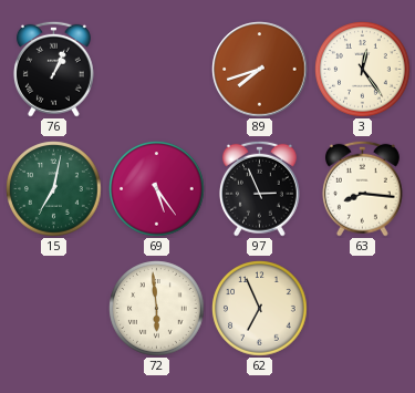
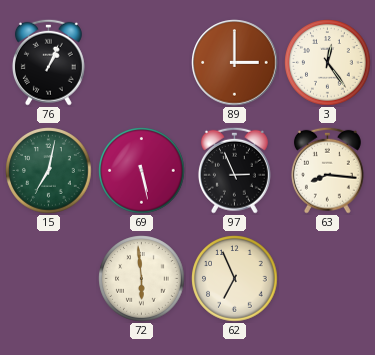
89: 7:42 -> 3:00 (235, 63)
69: 5:24 -> 5:28 (142, 171)
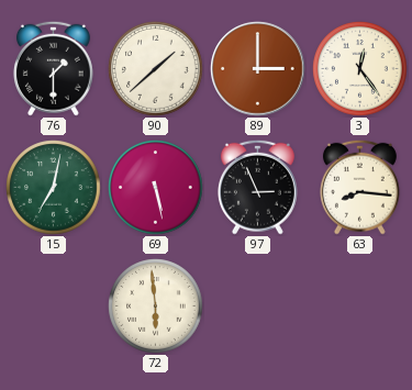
76: 1:04 -> 1:30 (53, 68)
90: none -> 1:38 (156, 69)
62: 6:56 -> none (235, 279)
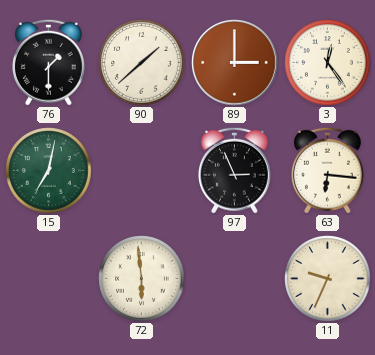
69: 5:28 -> none (156, 188)
63: 8:16 -> 6:16 (327, 170)
11: none -> 9:34 (328, 279)
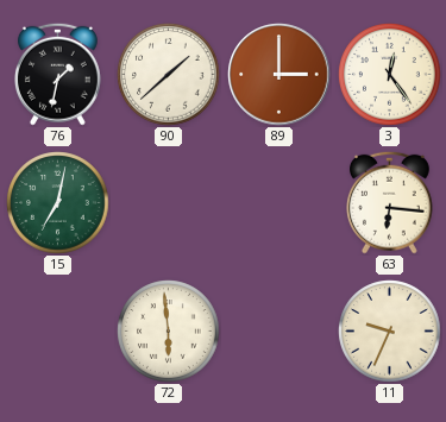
76: 1:30 -> 1:32 (57, 74)
97: 2:56 -> none (234, 170)
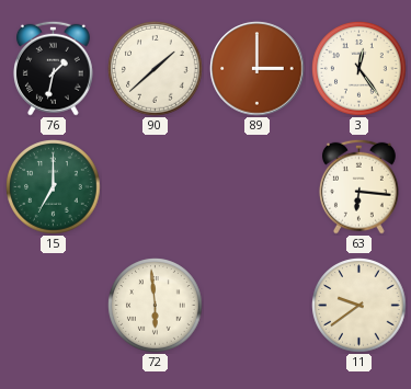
15: 7:02 -> 7:00 (54, 187)
11: 9:34 -> 9:39 (359, 306)
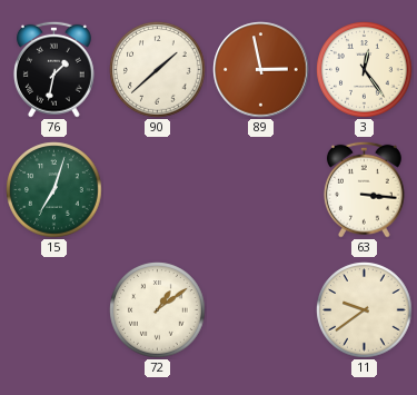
89: 3:00 -> 2:58 (261, 70)
15: 7:00 -> 7:03 (54, 190)
63: 6:16 -> 3:16 (364, 189)
72: 5:59 -> 1:09 (158, 310)
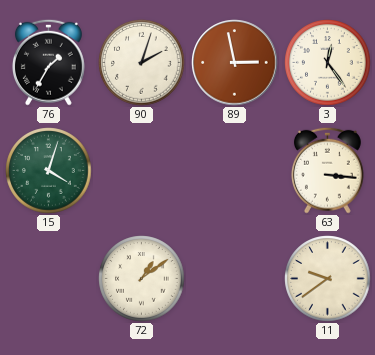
76: 1:32 -> 1:35 (48, 62)
90: 1:38 -> 2:03 (142, 63)
15: 7:03 -> 4:03 (49, 171)
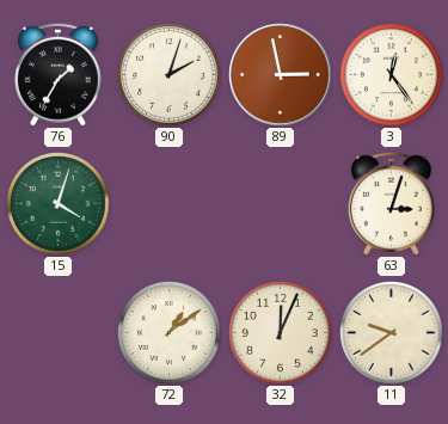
63: 3:16 -> 3:03 (391, 203)
32: none -> 12:04 (281, 333)
